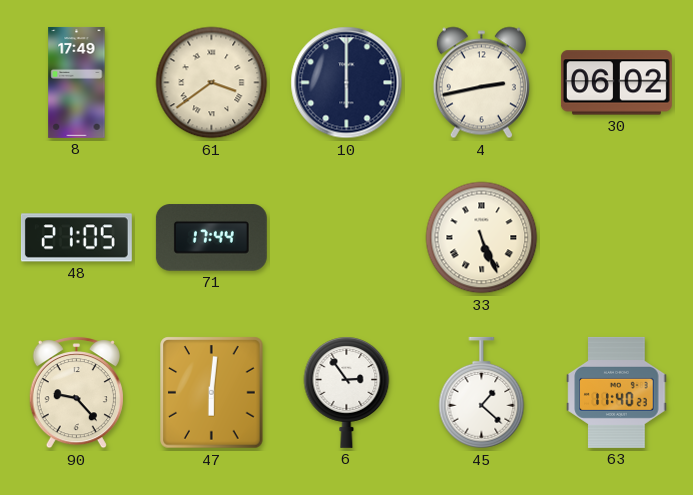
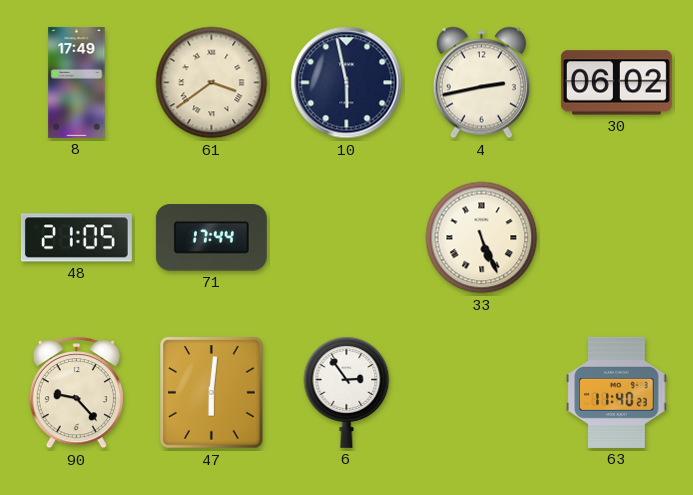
10: 6:00 -> 5:58 (347, 83)
45: 1:22 -> none (482, 393)
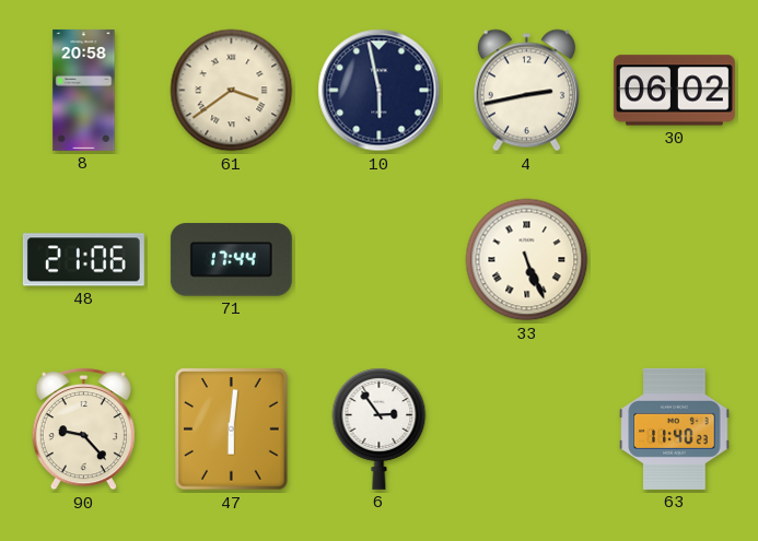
8: 17:49 -> 20:58 (84, 90)
48: 21:05 -> 21:06 (83, 260)
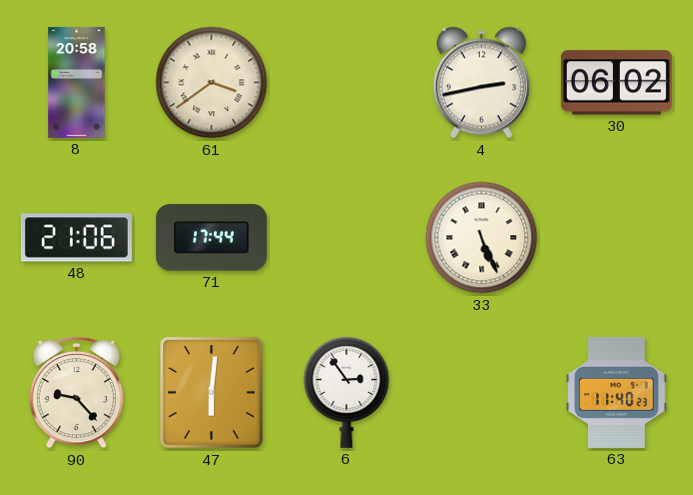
10: 5:58 -> none (380, 91)
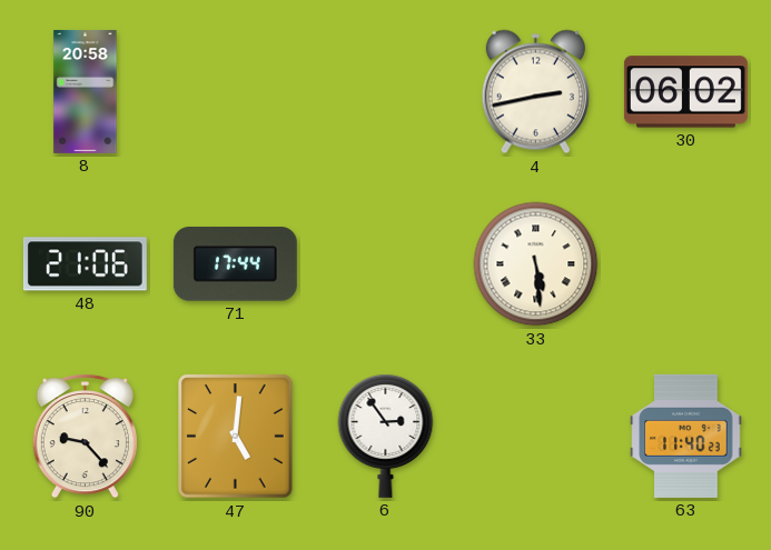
61: 3:39 -> none (212, 83)
33: 5:26 -> 5:29 (536, 264)
47: 6:01 -> 5:01 (236, 437)
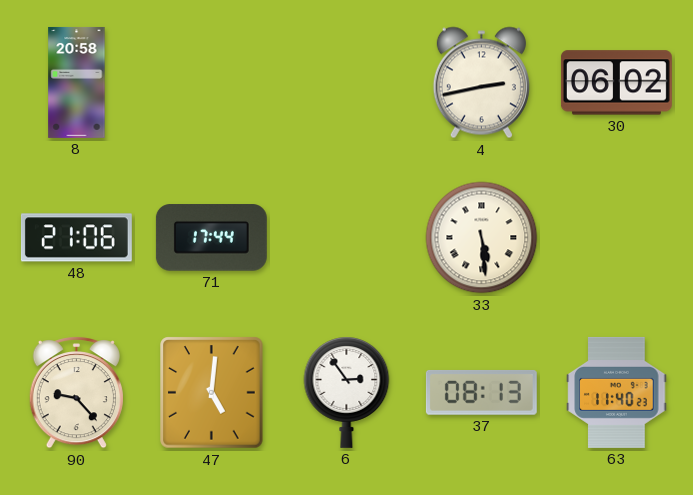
37: none -> 08:13 (481, 392)
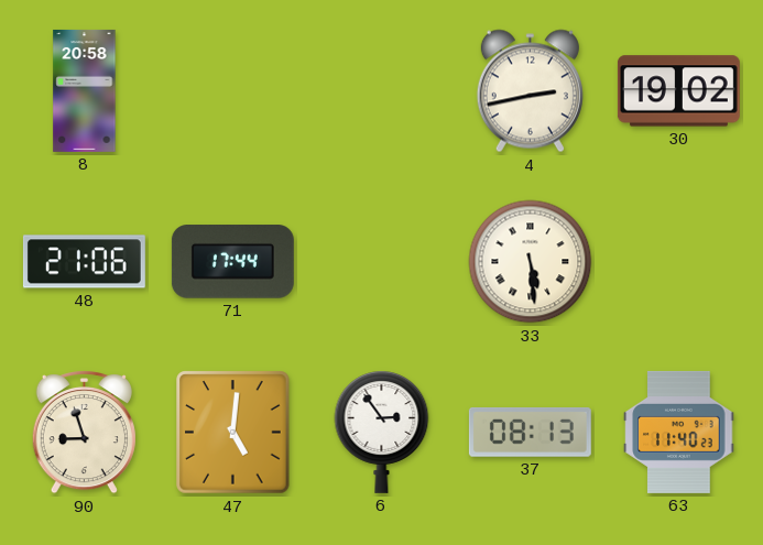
30: 06:02 -> 19:02 (678, 91)
90: 9:23 -> 8:57 (84, 433)
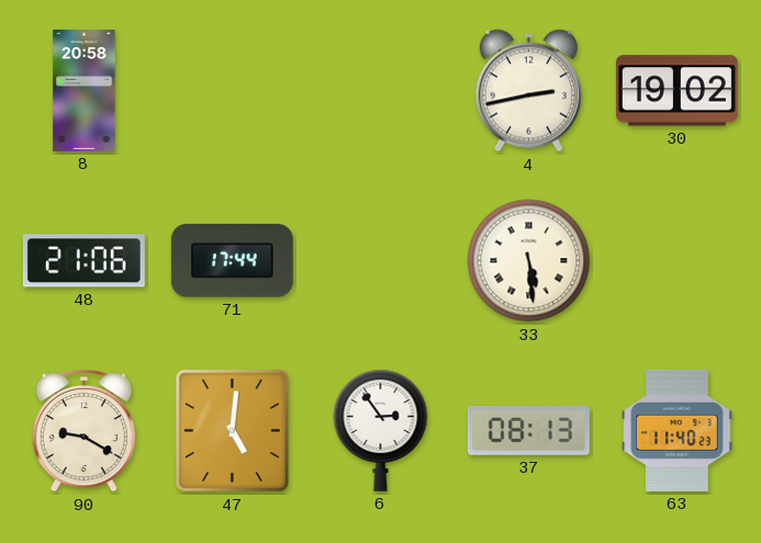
90: 8:57 -> 9:20 (83, 431)
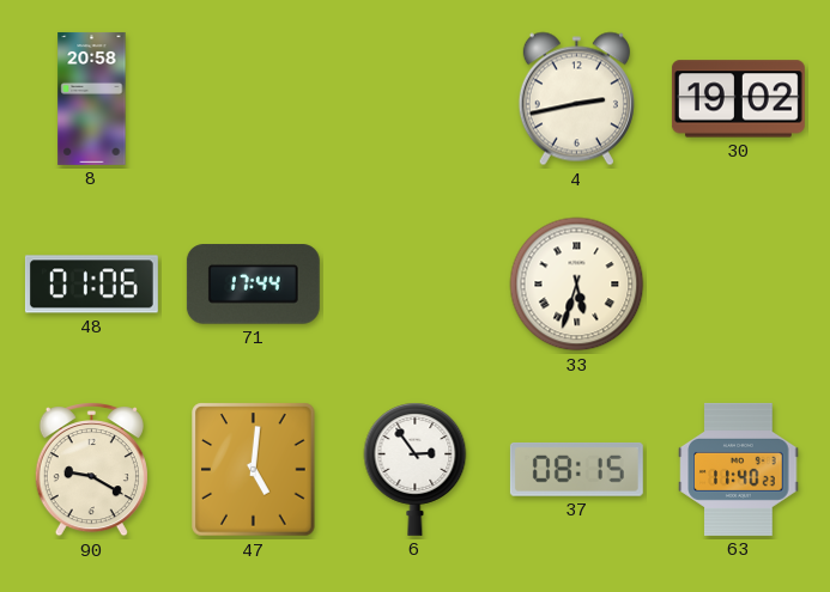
48: 21:06 -> 01:06 (91, 285)
33: 5:29 -> 5:33 (577, 285)
37: 08:13 -> 08:15 (576, 469)
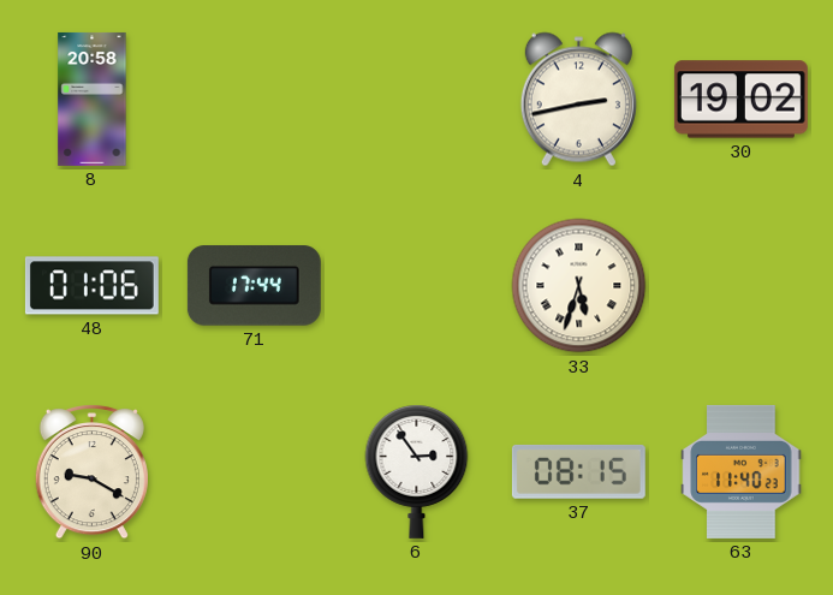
47: 5:01 -> none (254, 470)
